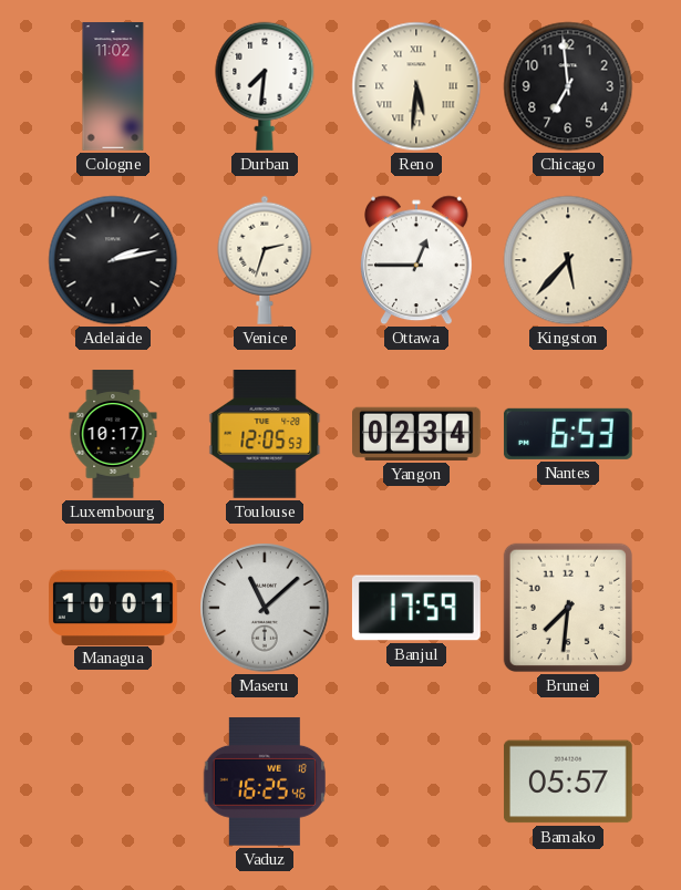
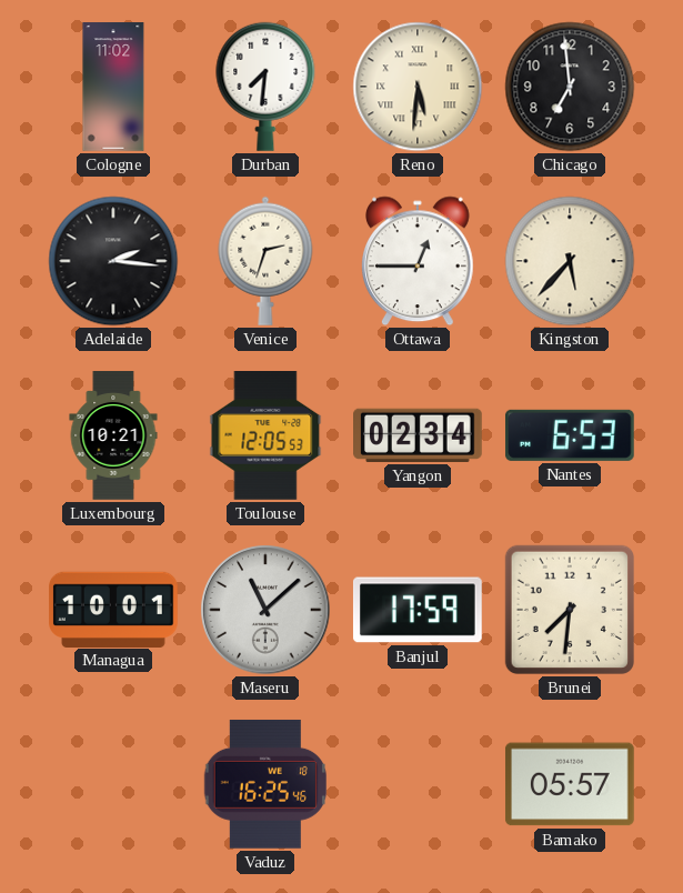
Adelaide: 2:13 -> 2:16 (113, 261)
Luxembourg: 10:17 -> 10:21 (113, 435)
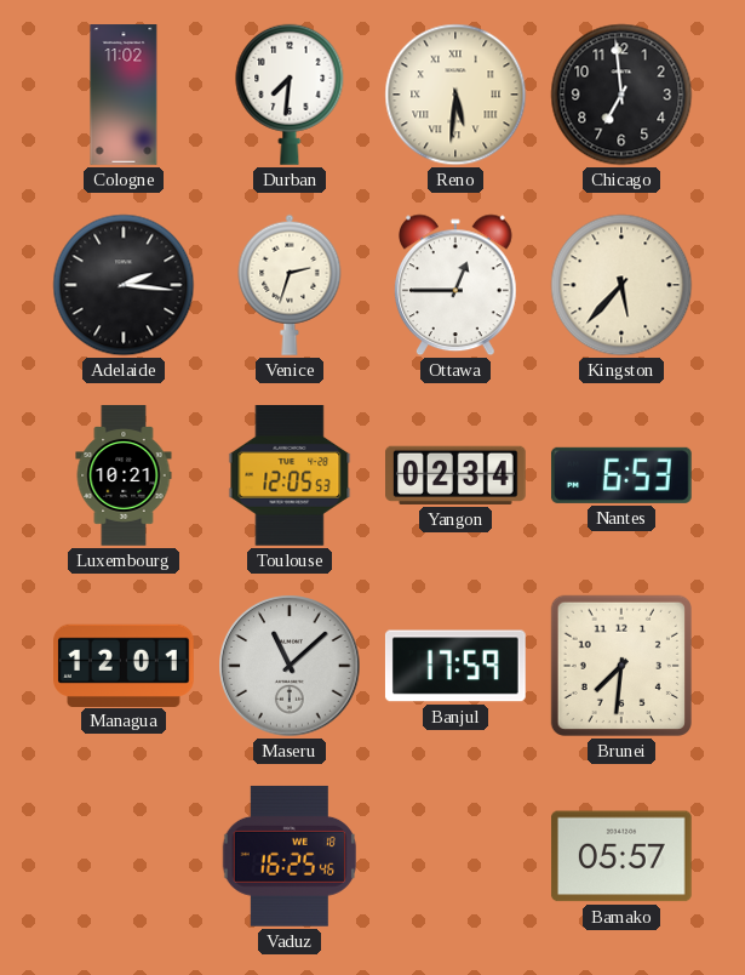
Managua: 10:01 -> 12:01 (125, 665)
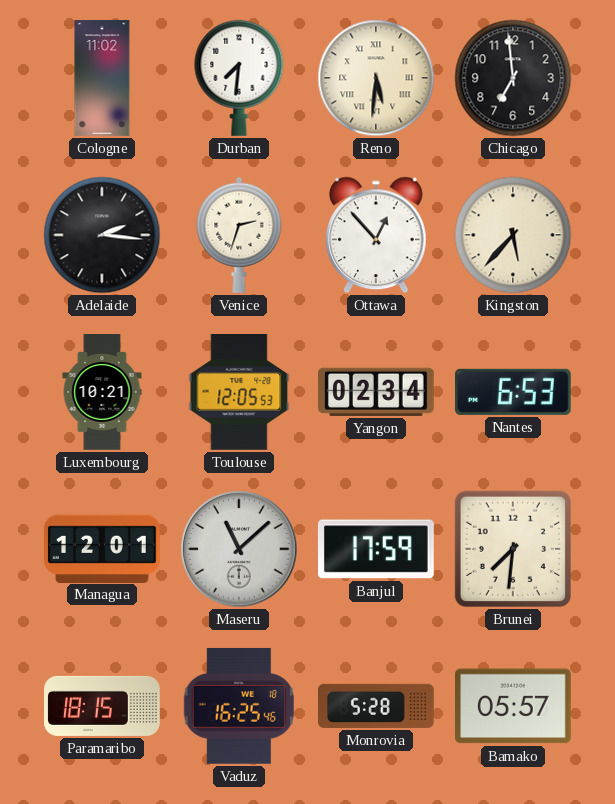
Ottawa: 12:45 -> 12:53 (377, 235)
Paramaribo: none -> 18:15 (102, 706)
Monrovia: none -> 5:28 (377, 706)
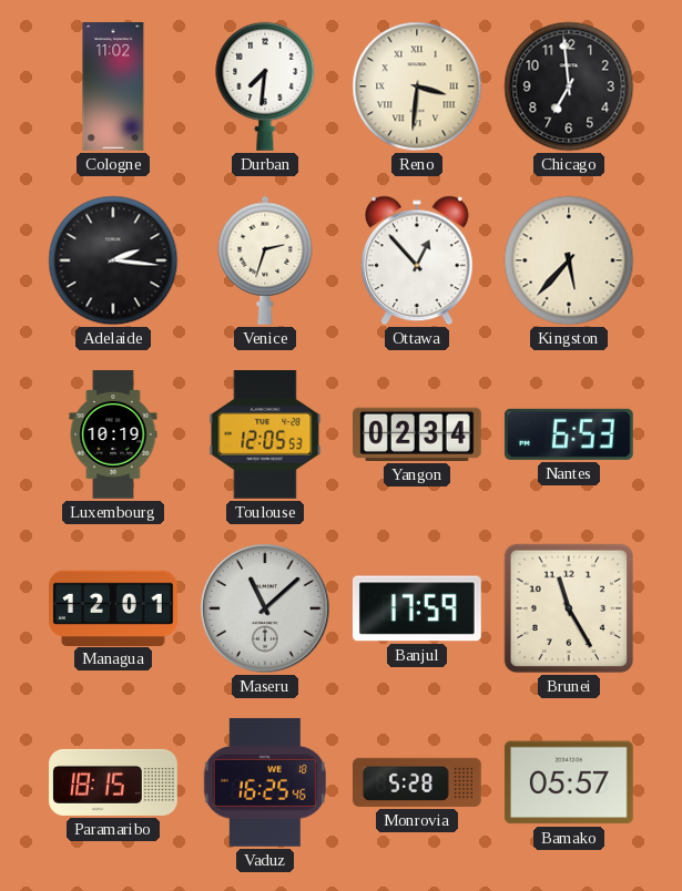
Reno: 5:31 -> 3:31 (417, 86)
Luxembourg: 10:21 -> 10:19 (113, 434)
Brunei: 7:31 -> 11:25 (569, 608)
